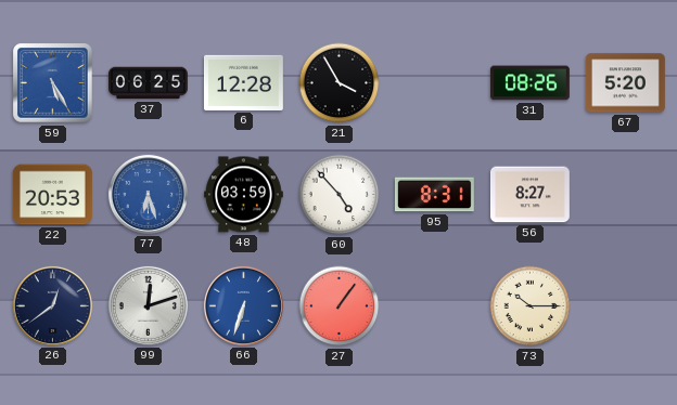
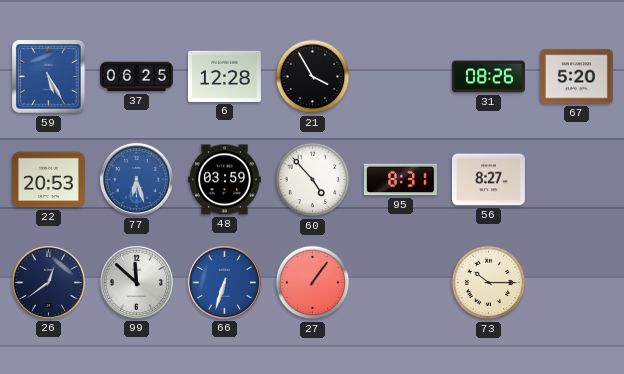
99: 12:12 -> 11:52 (136, 282)
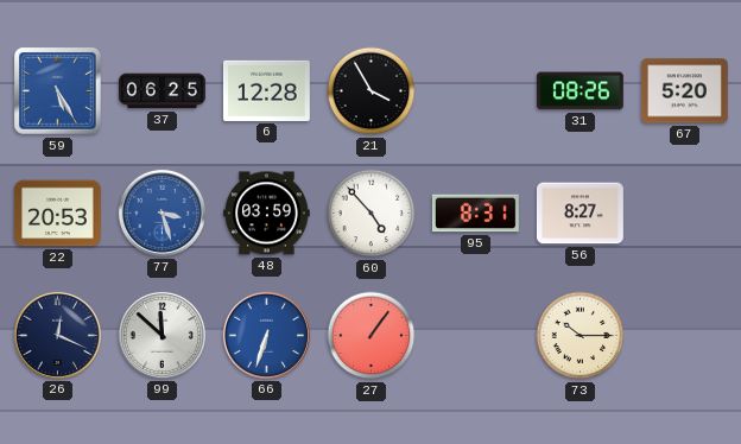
77: 6:27 -> 3:27 (161, 213)
26: 12:39 -> 12:19 (57, 335)
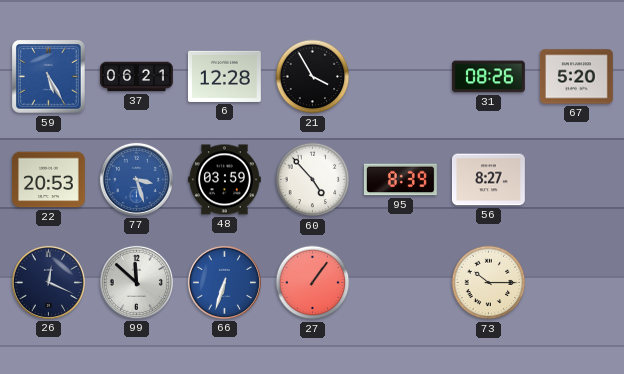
37: 06:25 -> 06:21 (137, 77)
95: 8:31 -> 8:39 (400, 180)
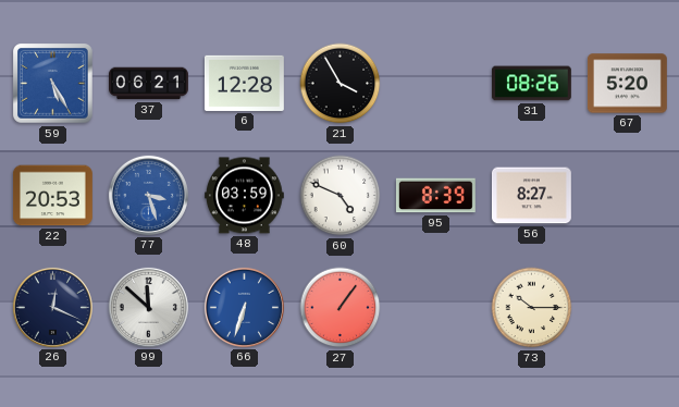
60: 4:53 -> 4:49 (341, 196)
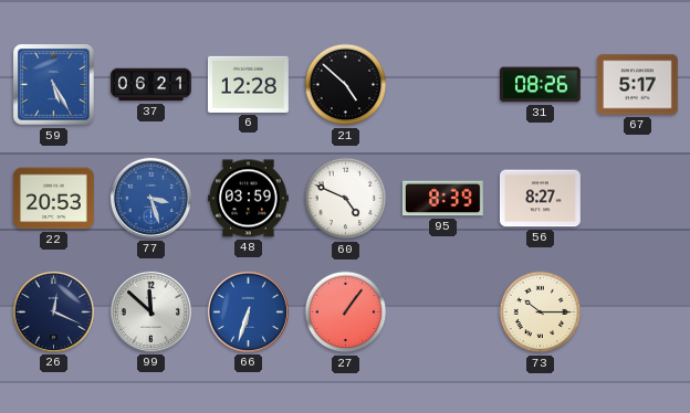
21: 3:55 -> 4:52 (346, 85)
67: 5:20 -> 5:17 (637, 85)
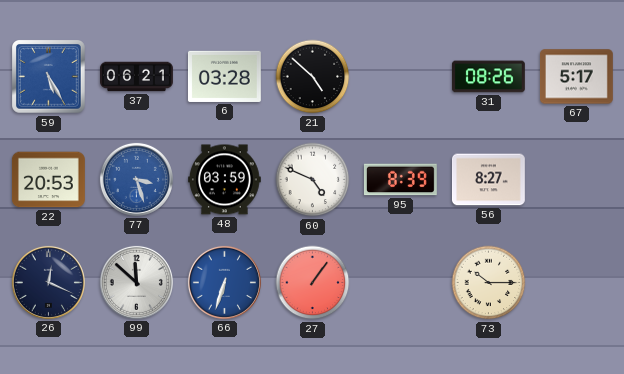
6: 12:28 -> 03:28 (224, 76)
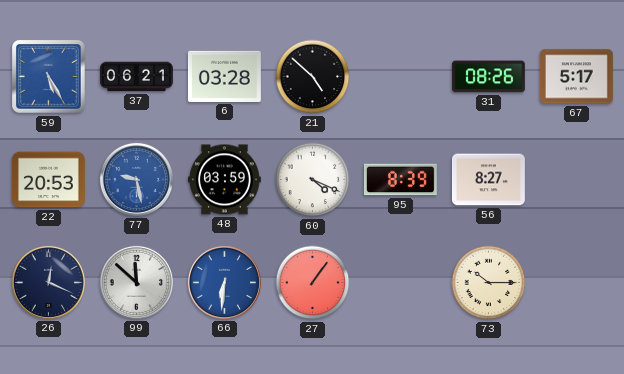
77: 3:27 -> 9:28 (136, 179)
60: 4:49 -> 4:19 (313, 180)
66: 6:33 -> 6:31 (224, 282)
